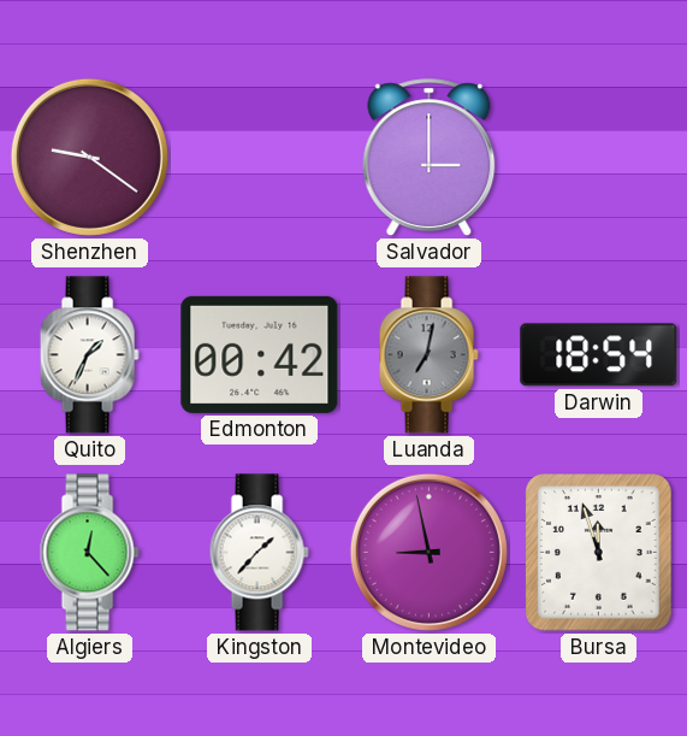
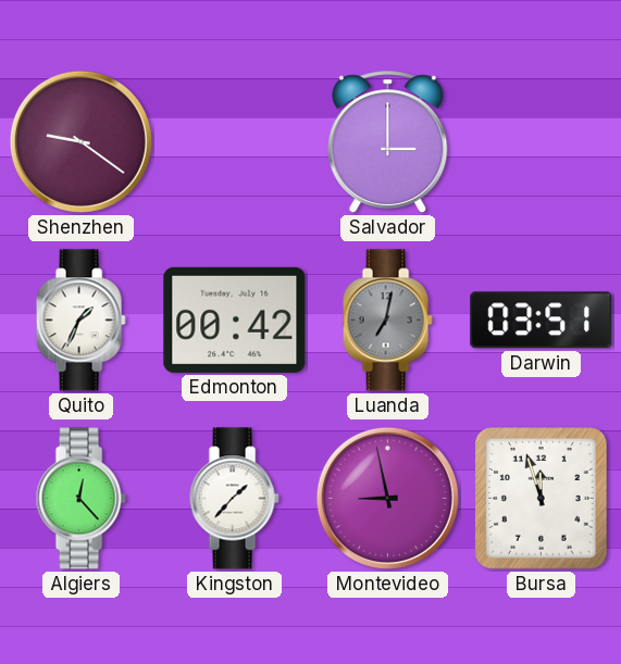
Darwin: 18:54 -> 03:51 (542, 321)
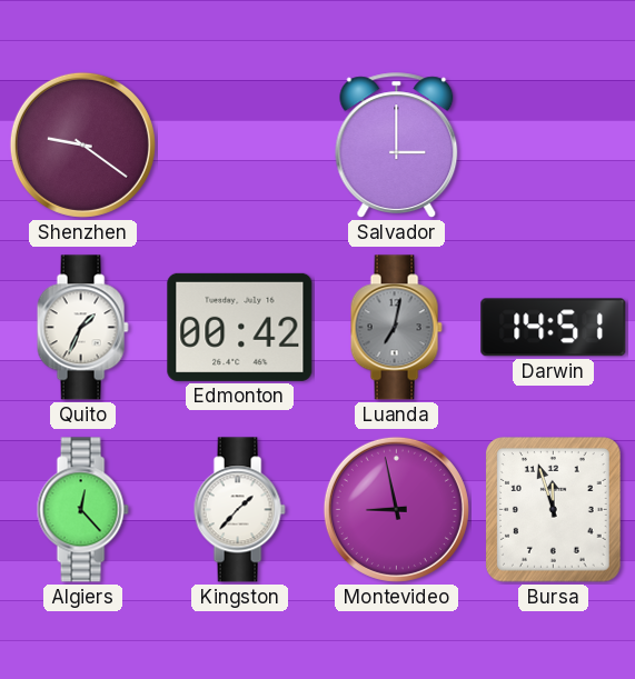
Darwin: 03:51 -> 14:51 (554, 328)
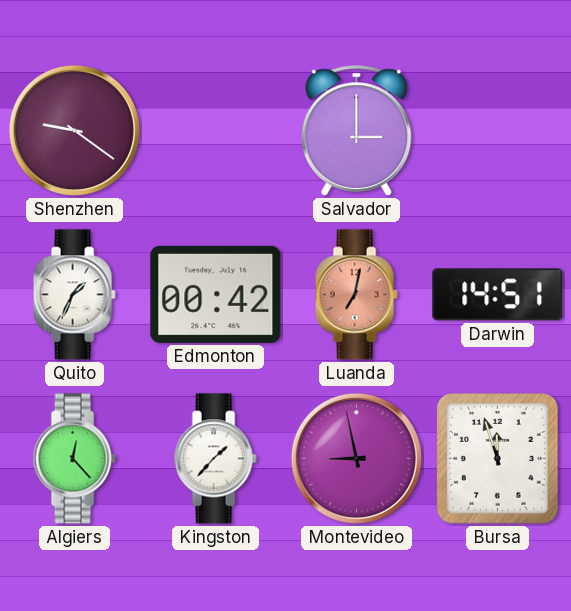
Luanda dial: grey -> salmon (356, 295)
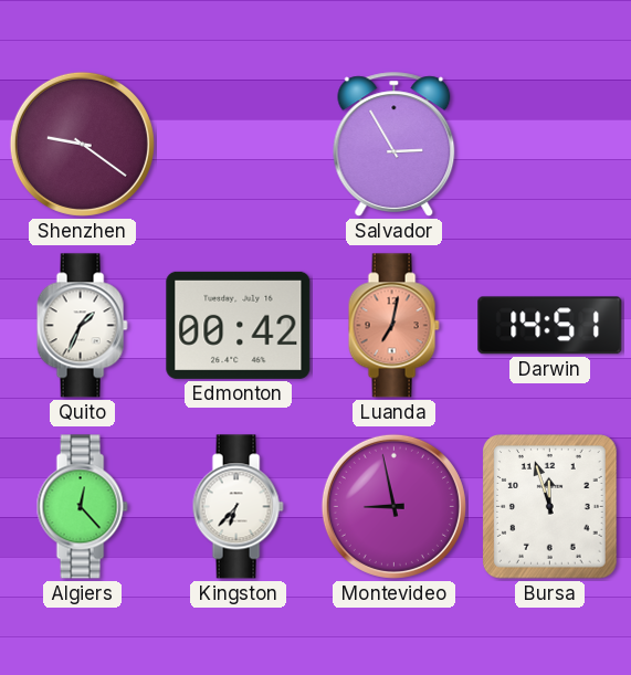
Salvador: 3:00 -> 2:55 (395, 145)
Kingston: 1:37 -> 6:37 (238, 507)
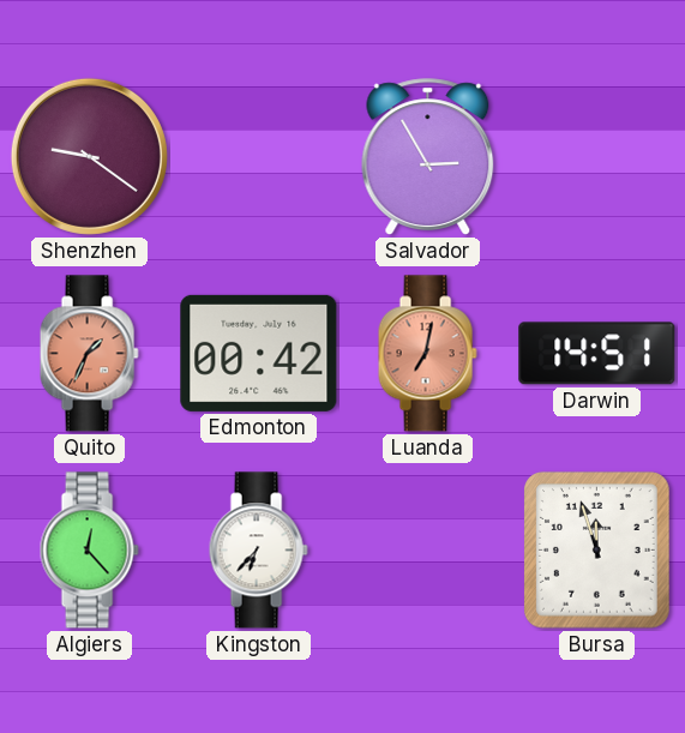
Quito dial: white -> salmon (89, 354)
Montevideo: 8:58 -> none (393, 506)
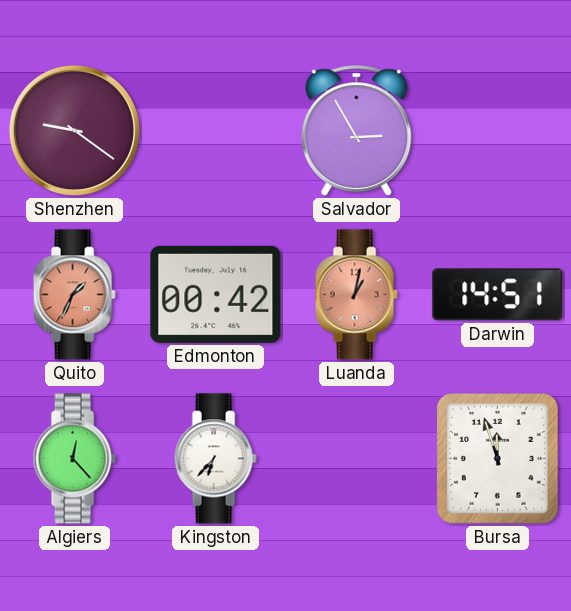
Luanda: 7:02 -> 1:02 (356, 295)
